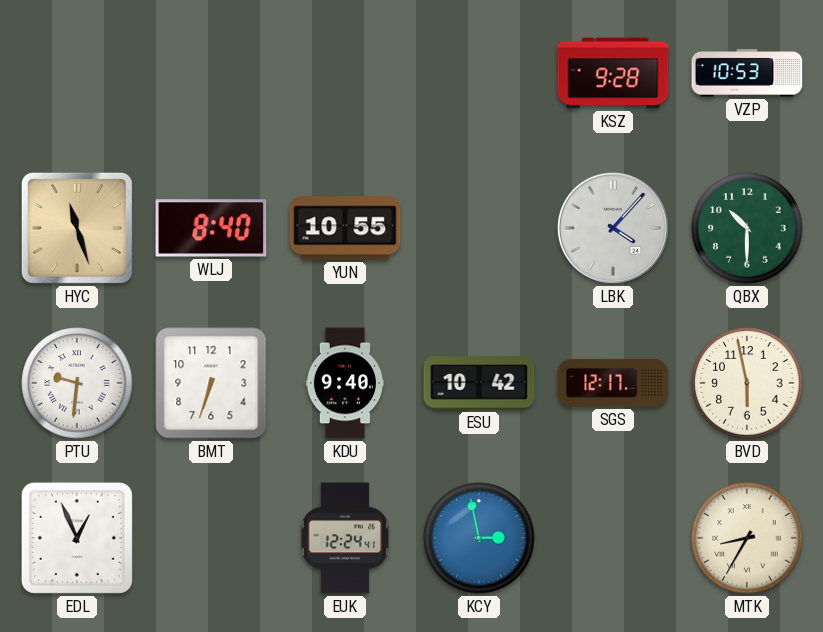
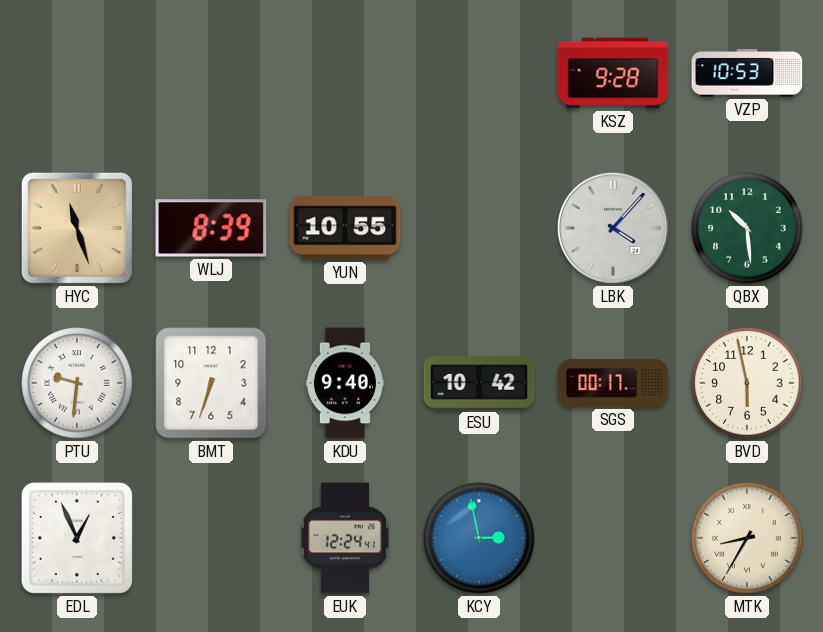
WLJ: 8:40 -> 8:39 (211, 228)
QBX: 10:30 -> 10:29 (747, 228)
SGS: 12:17 -> 00:17 (613, 383)
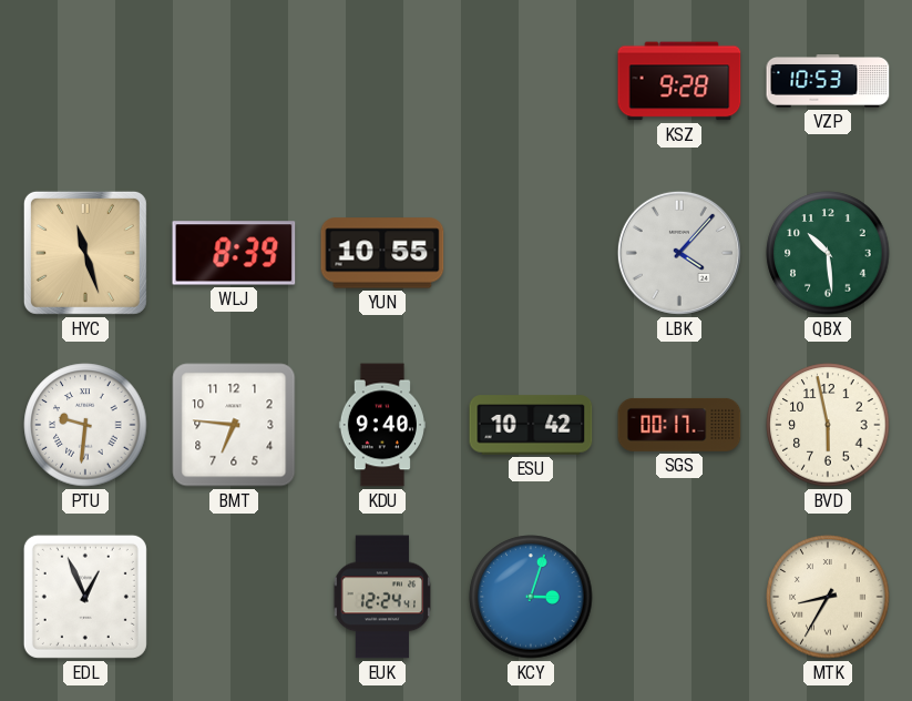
BMT: 6:33 -> 6:46 (234, 425)
KCY: 2:58 -> 3:03 (531, 597)
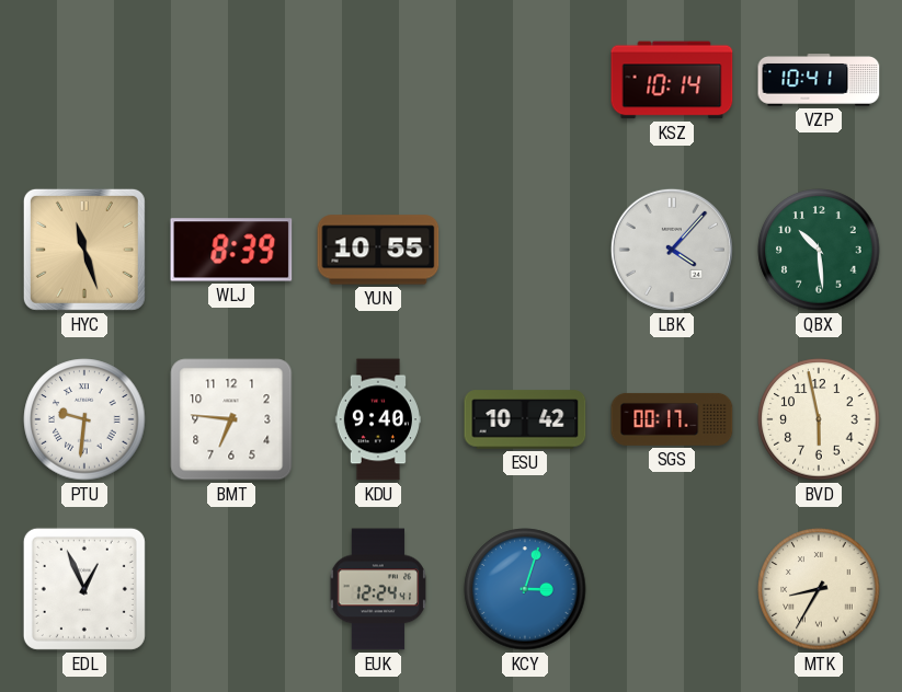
KSZ: 9:28 -> 10:14 (672, 80)
VZP: 10:53 -> 10:41 (819, 81)
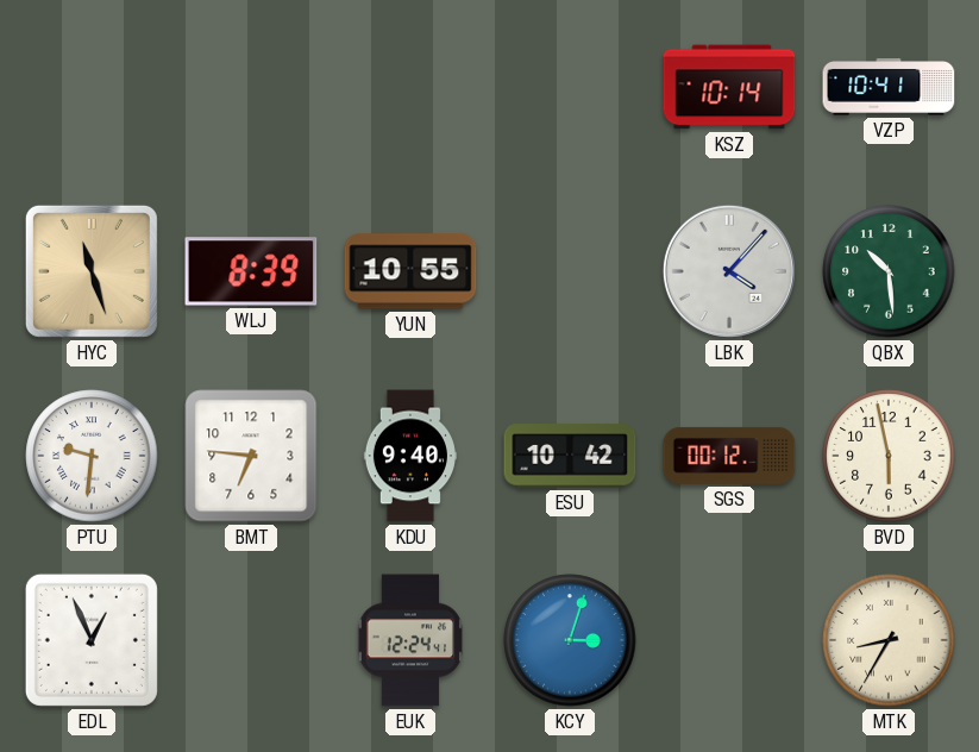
SGS: 00:17 -> 00:12 (729, 456)
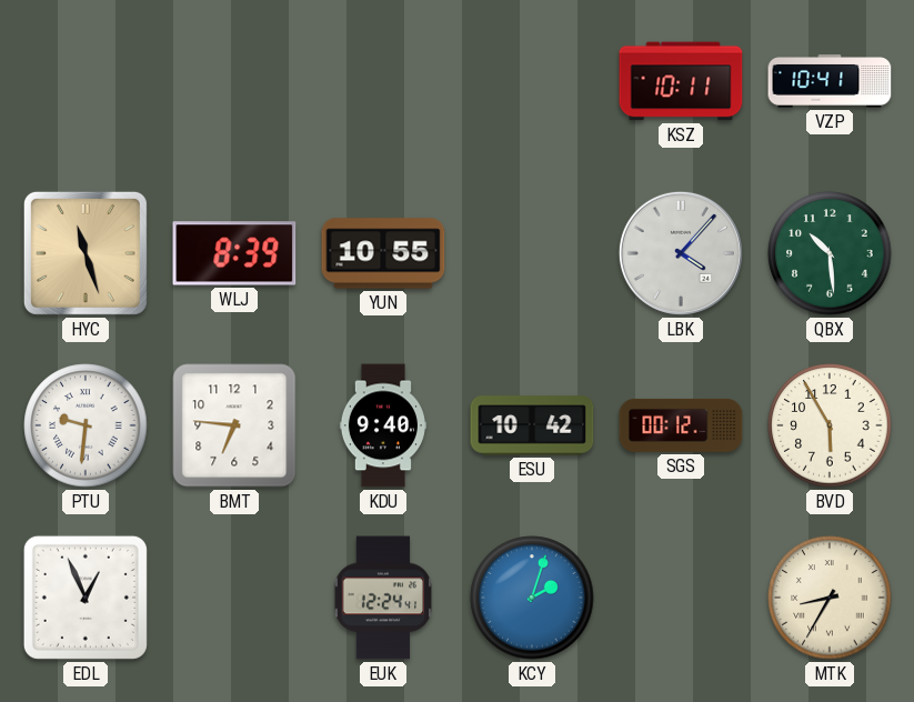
KSZ: 10:14 -> 10:11 (681, 81)
BVD: 5:58 -> 5:55 (830, 425)
KCY: 3:03 -> 2:03 (532, 598)
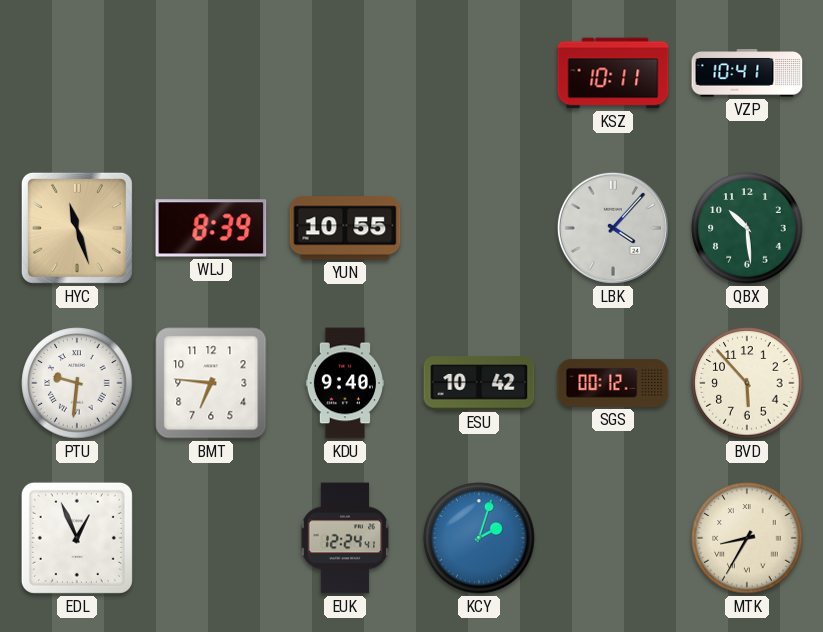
BVD: 5:55 -> 5:53 (747, 383)
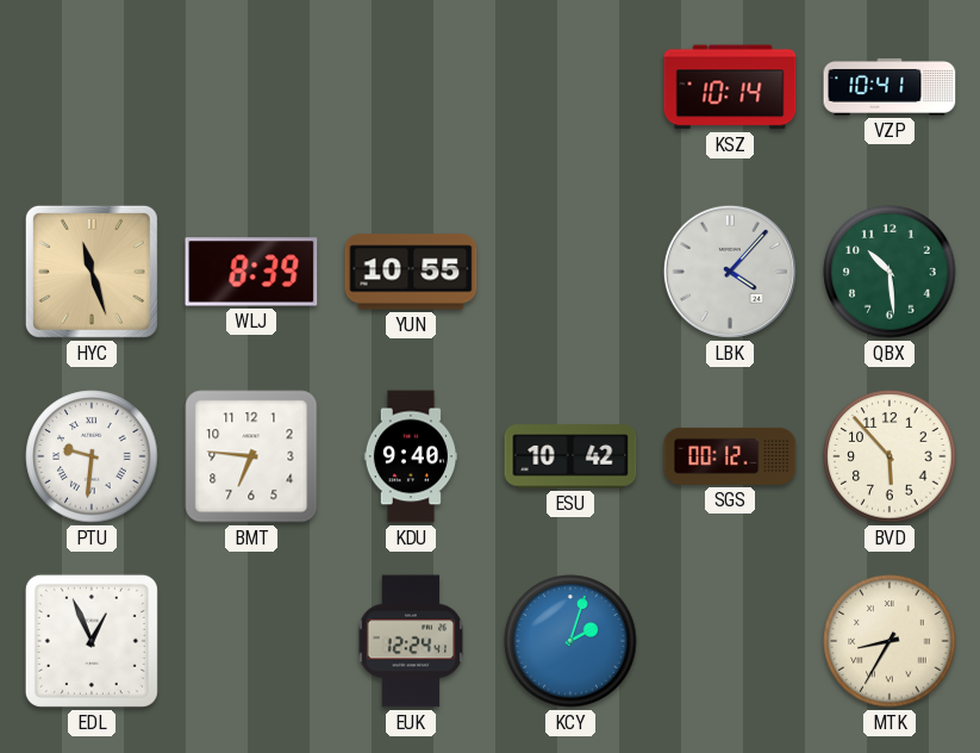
KSZ: 10:11 -> 10:14 (730, 87)
